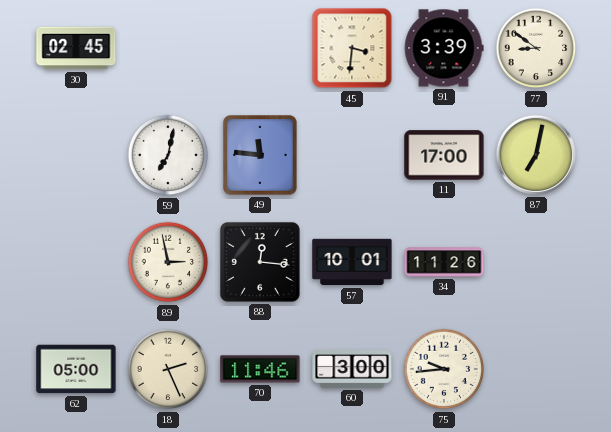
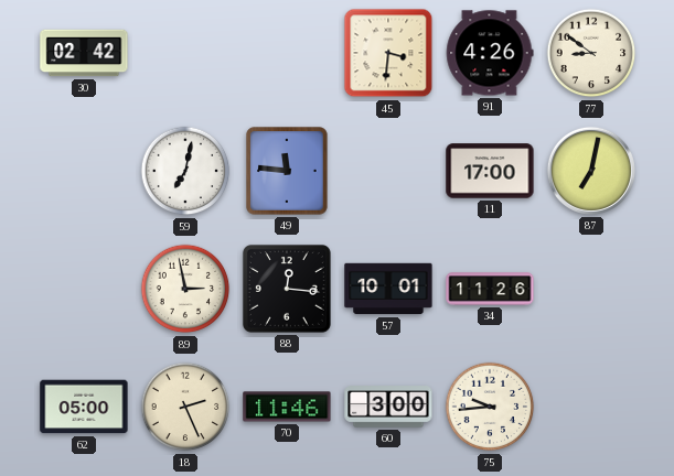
30: 02:45 -> 02:42 (84, 53)
91: 3:39 -> 4:26 (490, 53)
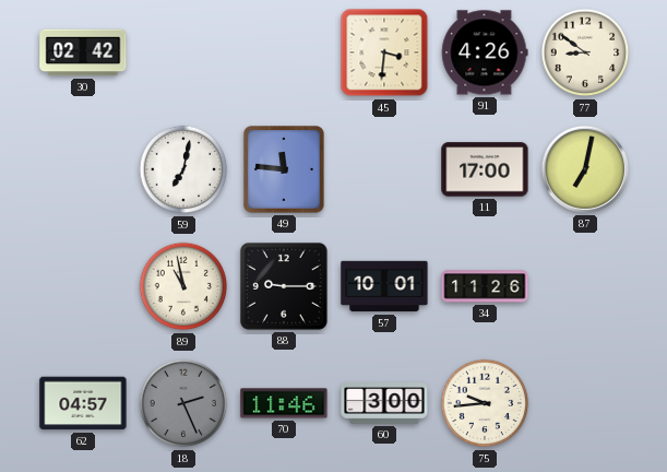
89: 2:58 -> 10:58 (183, 286)
88: 12:16 -> 9:15 (284, 286)
62: 05:00 -> 04:57 (83, 403)
18 dial: cream -> grey (183, 403)
